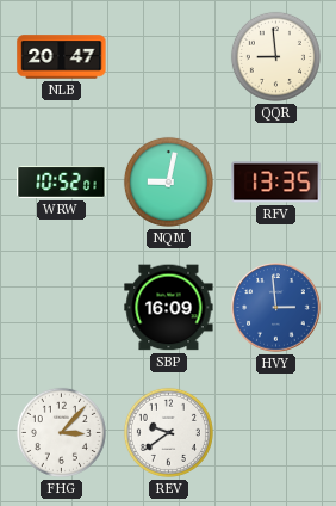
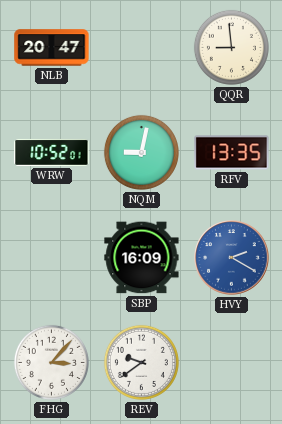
HVY: 2:59 -> 2:20 (232, 258)
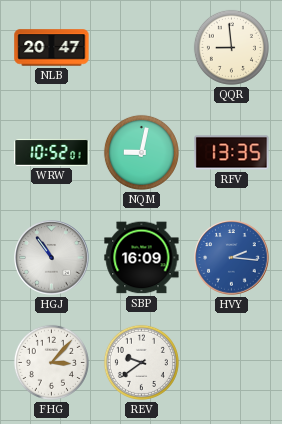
HGJ: none -> 10:54 (52, 258)
HVY: 2:20 -> 2:16 (232, 258)
